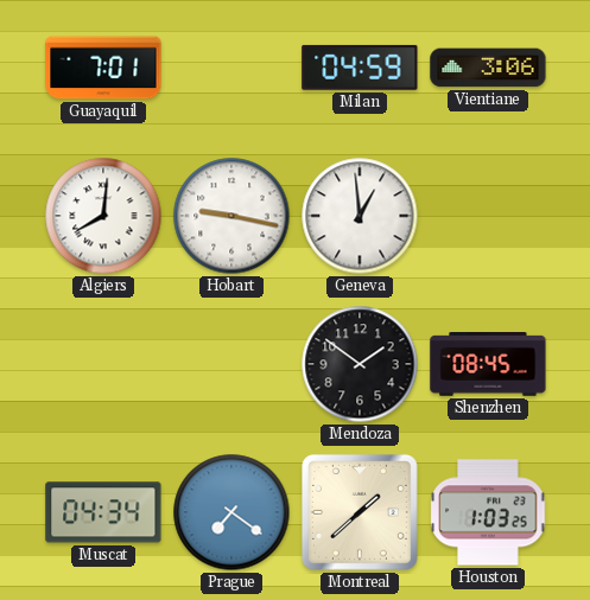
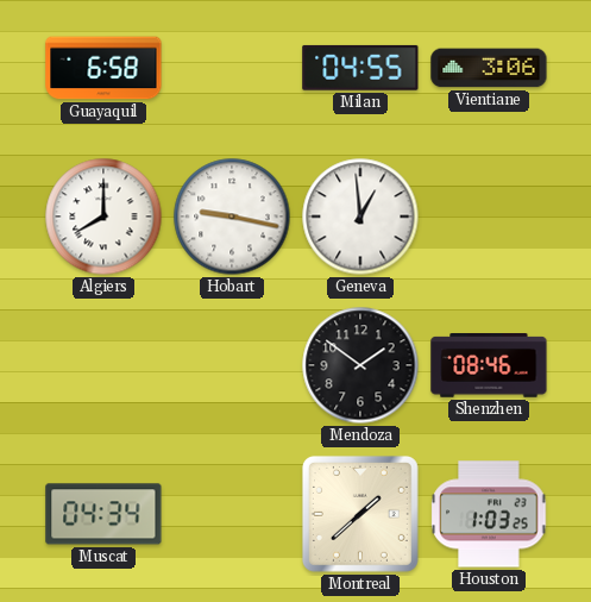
Guayaquil: 7:01 -> 6:58 (103, 68)
Milan: 04:59 -> 04:55 (360, 68)
Algiers: 8:01 -> 8:00 (103, 217)
Shenzhen: 08:45 -> 08:46 (489, 366)
Prague: 7:21 -> none (231, 512)
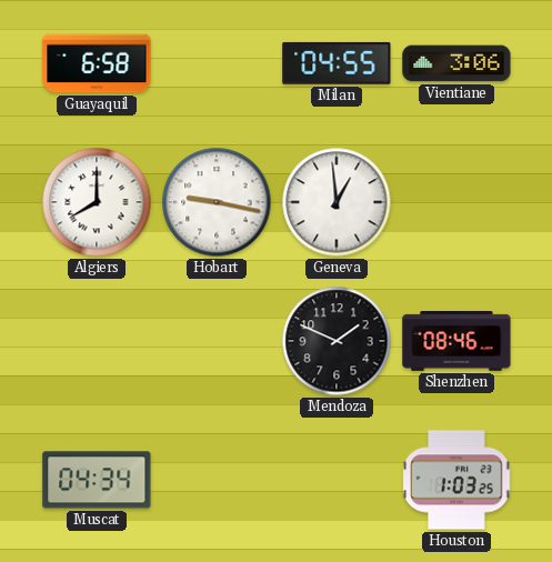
Mendoza: 1:51 -> 1:49 (337, 341)
Montreal: 1:38 -> none (360, 514)
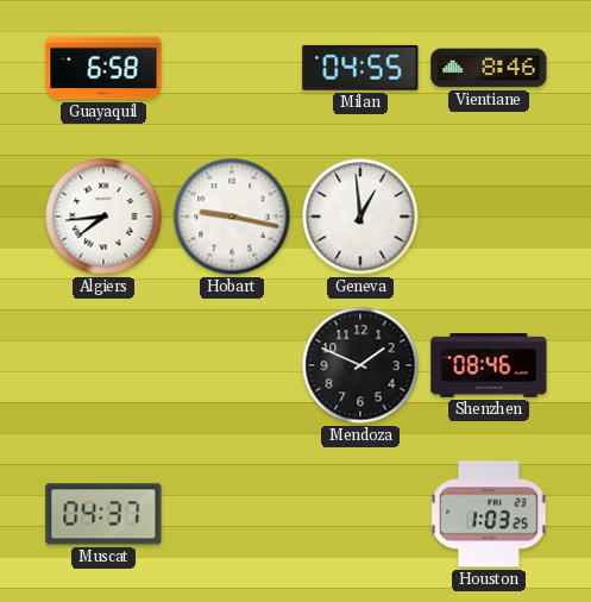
Vientiane: 3:06 -> 8:46 (489, 68)
Algiers: 8:00 -> 7:44 (103, 217)
Muscat: 04:34 -> 04:37 (103, 514)
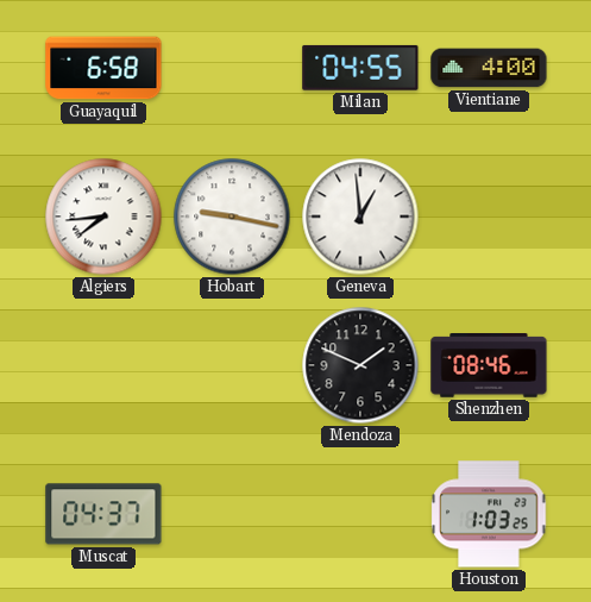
Vientiane: 8:46 -> 4:00 (489, 68)
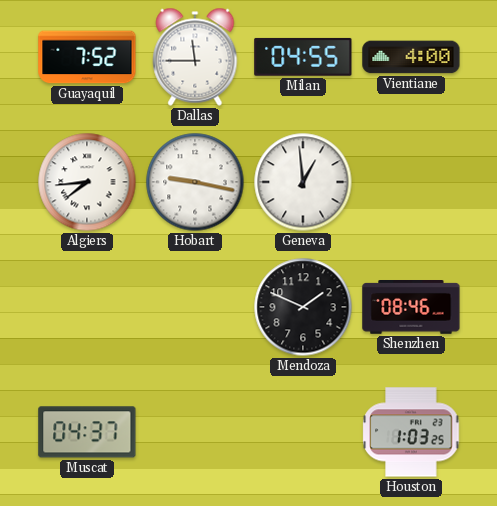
Guayaquil: 6:58 -> 7:52 (87, 57)
Dallas: none -> 11:45 (195, 57)
